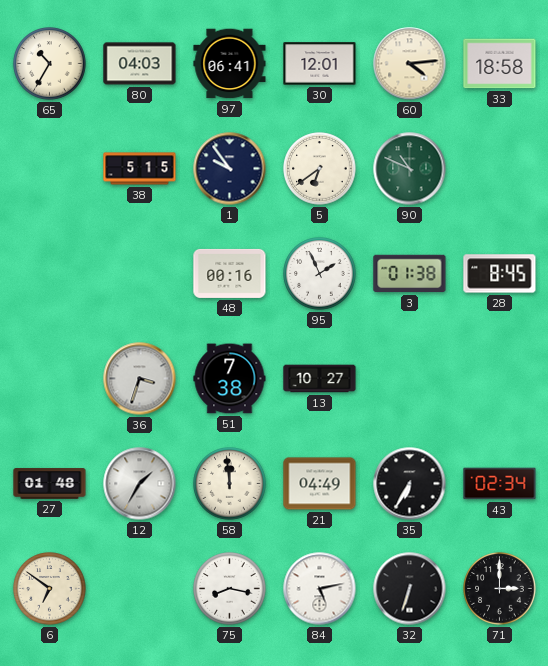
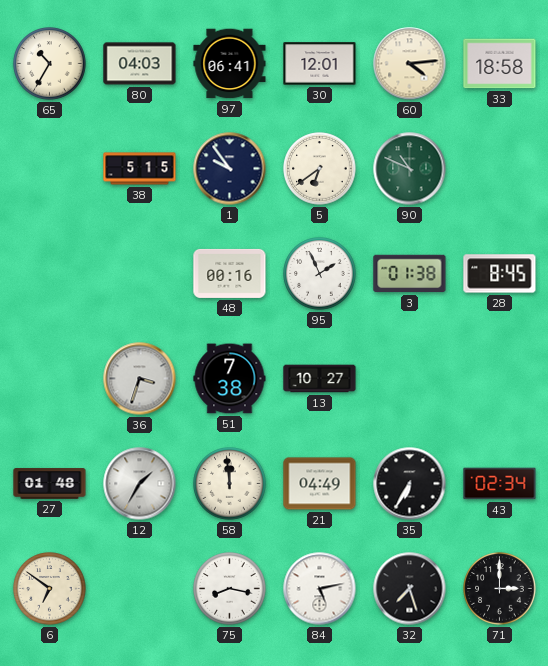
32: 6:33 -> 7:27 (410, 589)
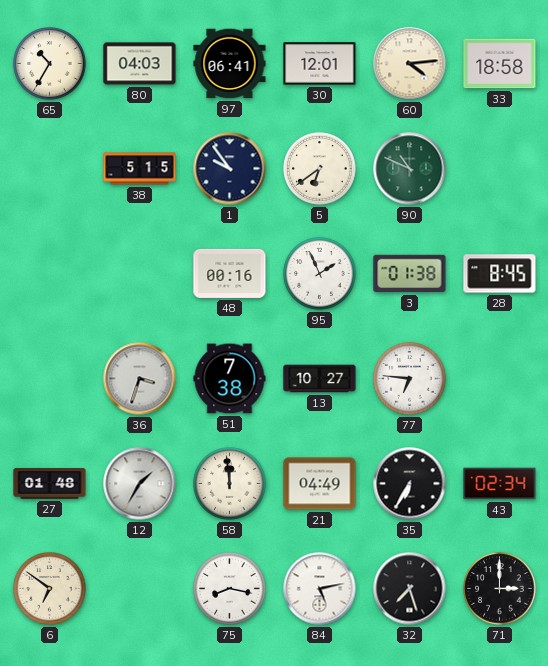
77: none -> 6:46 (410, 379)
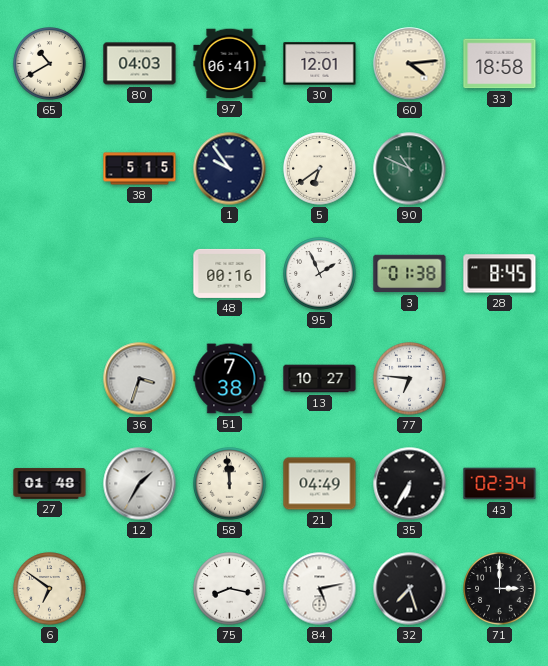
65: 10:35 -> 10:40 (50, 64)
